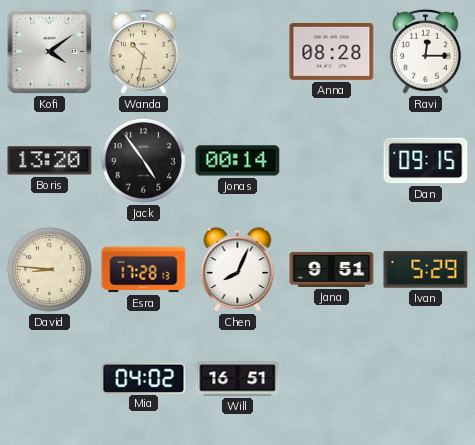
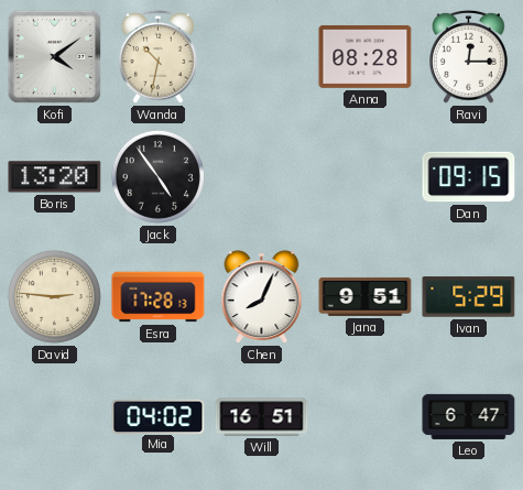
Jonas: 00:14 -> none (238, 161)
David: 8:46 -> 2:46 (54, 296)
Leo: none -> 6:47 (469, 416)
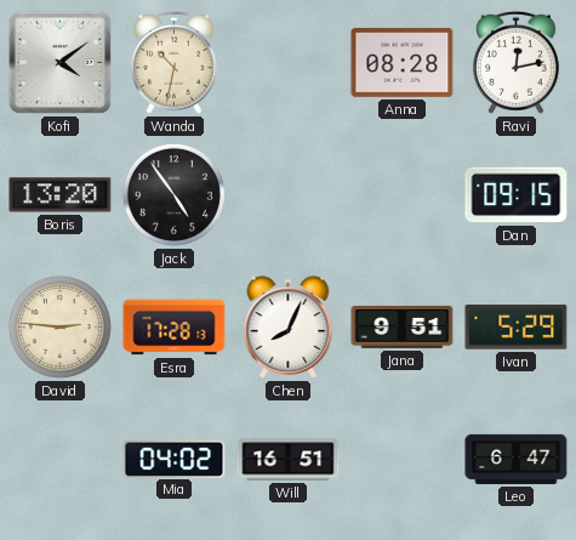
Ravi: 12:15 -> 12:13 (517, 62)
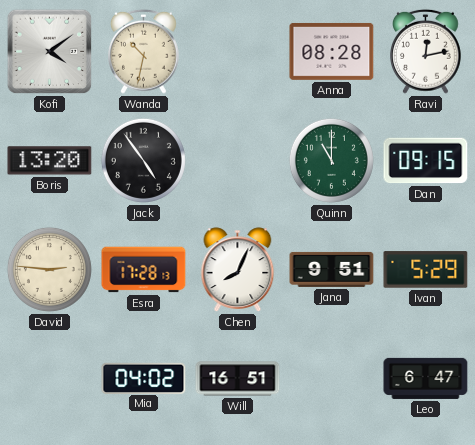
Quinn: none -> 11:00 (331, 160)
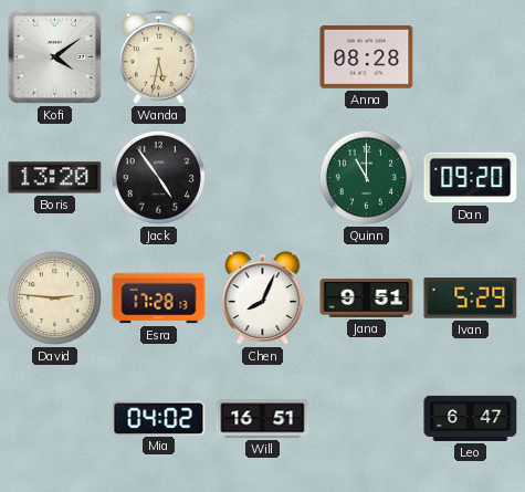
Wanda: 10:32 -> 5:32 (159, 56)
Ravi: 12:13 -> none (426, 51)
Dan: 09:15 -> 09:20 (471, 178)
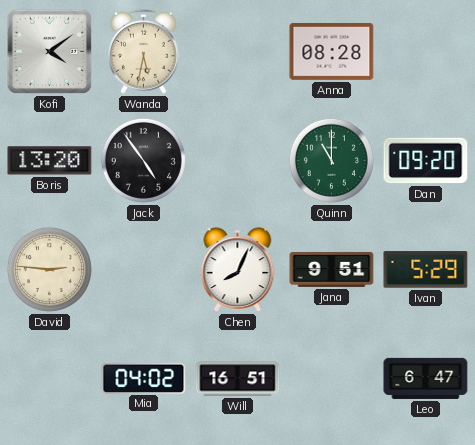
Esra: 17:28 -> none (159, 299)
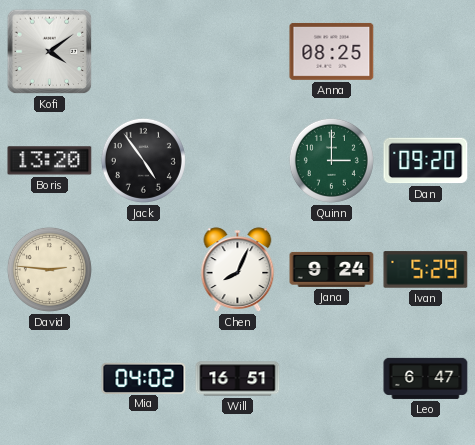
Wanda: 5:32 -> none (144, 51)
Anna: 08:28 -> 08:25 (332, 51)
Quinn: 11:00 -> 3:00 (331, 160)
Jana: 9:51 -> 9:24 (332, 269)
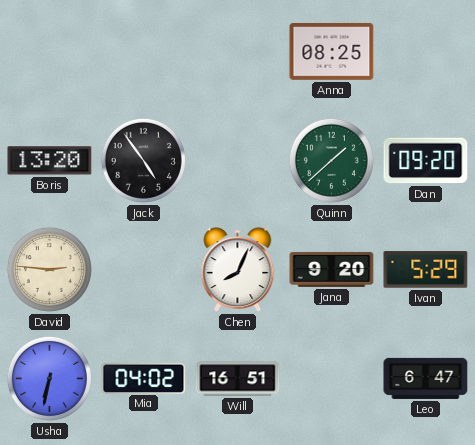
Kofi: 4:09 -> none (50, 52)
Quinn: 3:00 -> 1:38 (331, 160)
Jana: 9:24 -> 9:20 (332, 269)
Usha: none -> 6:32 (49, 378)
